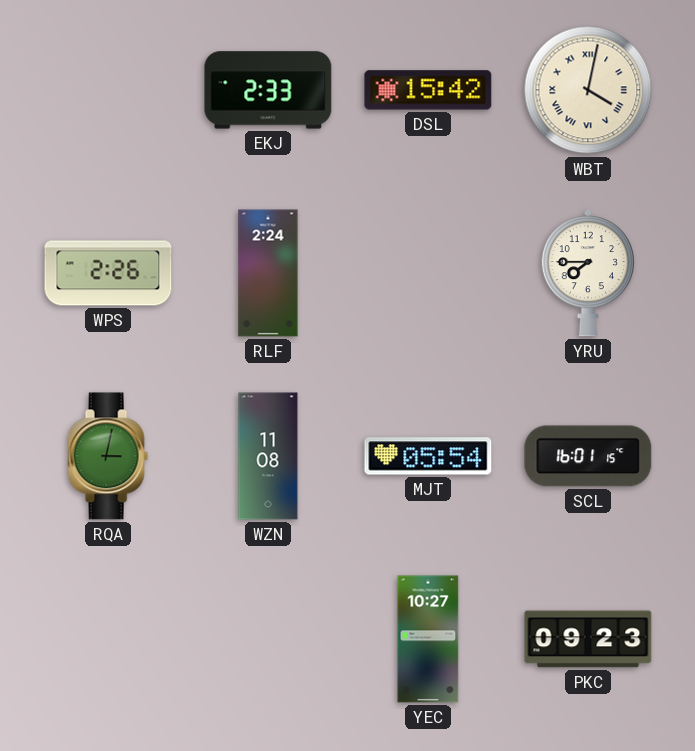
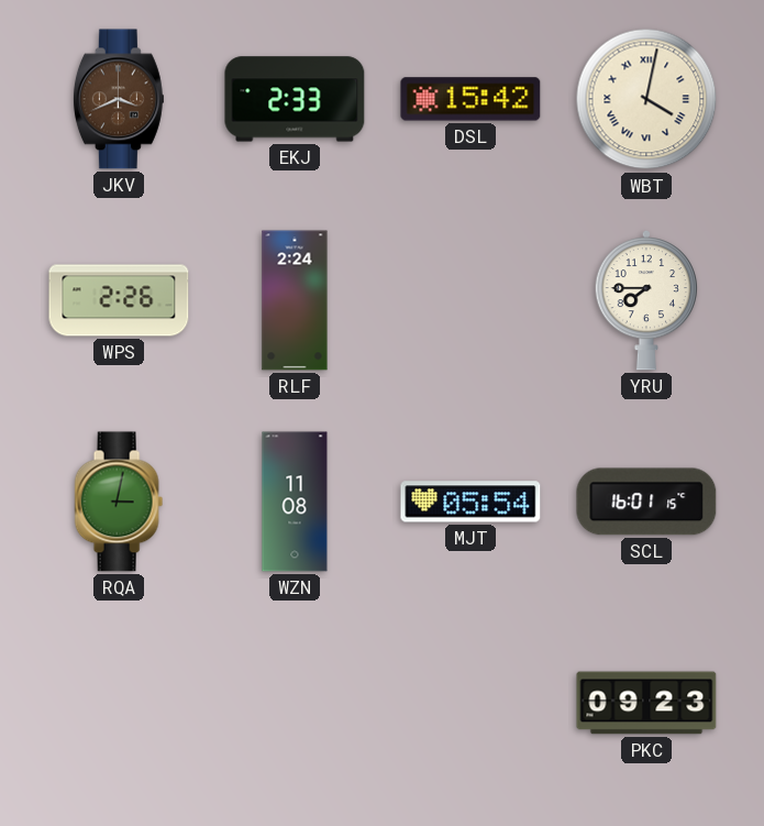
JKV: none -> 3:41 (119, 99)
YEC: 10:27 -> none (428, 639)
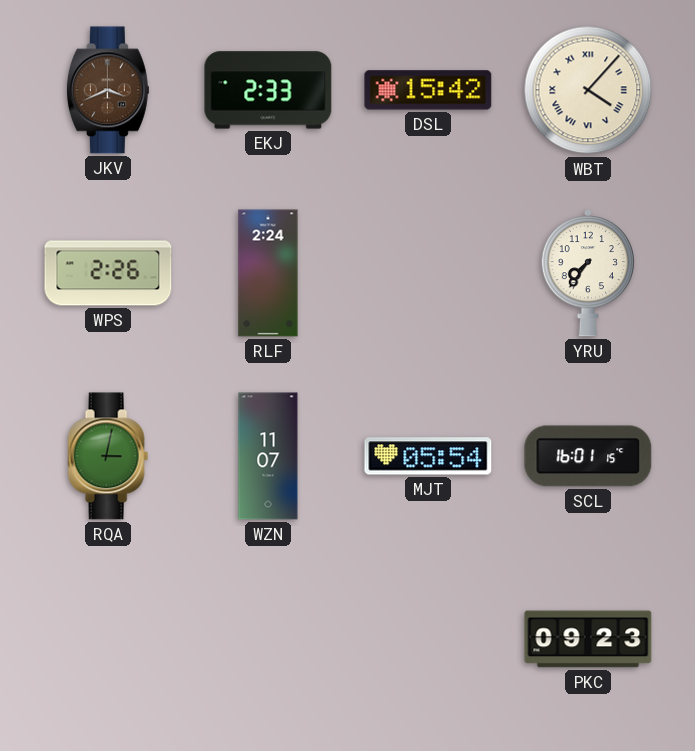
WBT: 4:02 -> 4:07 (588, 90)
YRU: 7:45 -> 7:36 (587, 273)
WZN: 11:08 -> 11:07 (268, 456)
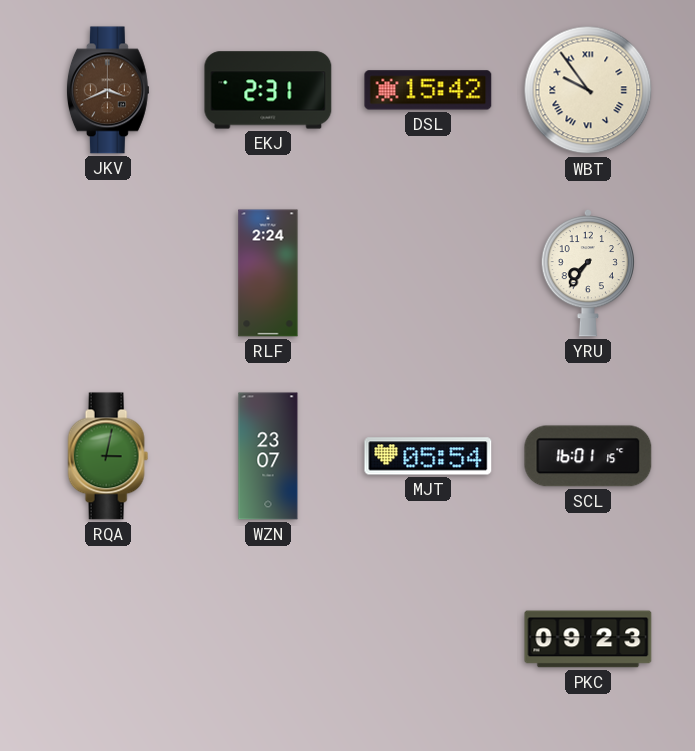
EKJ: 2:33 -> 2:31 (268, 90)
WBT: 4:07 -> 9:54 (588, 90)
WPS: 2:26 -> none (108, 273)
WZN: 11:07 -> 23:07 (268, 456)
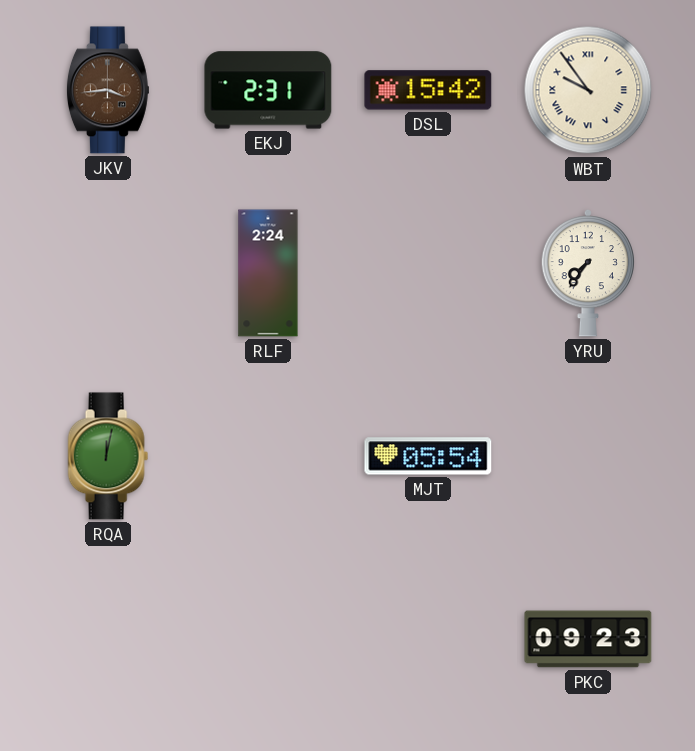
JKV: 3:41 -> 3:44 (108, 90)
RQA: 3:02 -> 12:02 (108, 456)
WZN: 23:07 -> none (268, 456)
SCL: 16:01 -> none (588, 456)
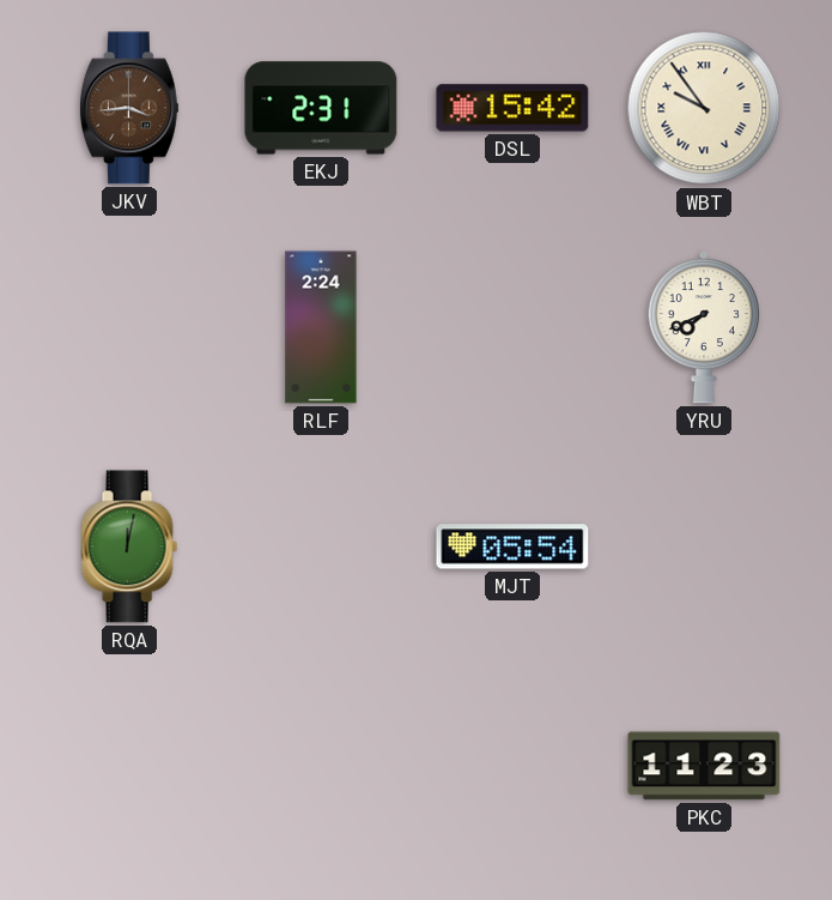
YRU: 7:36 -> 7:41 (703, 327)
PKC: 09:23 -> 11:23 (704, 766)
